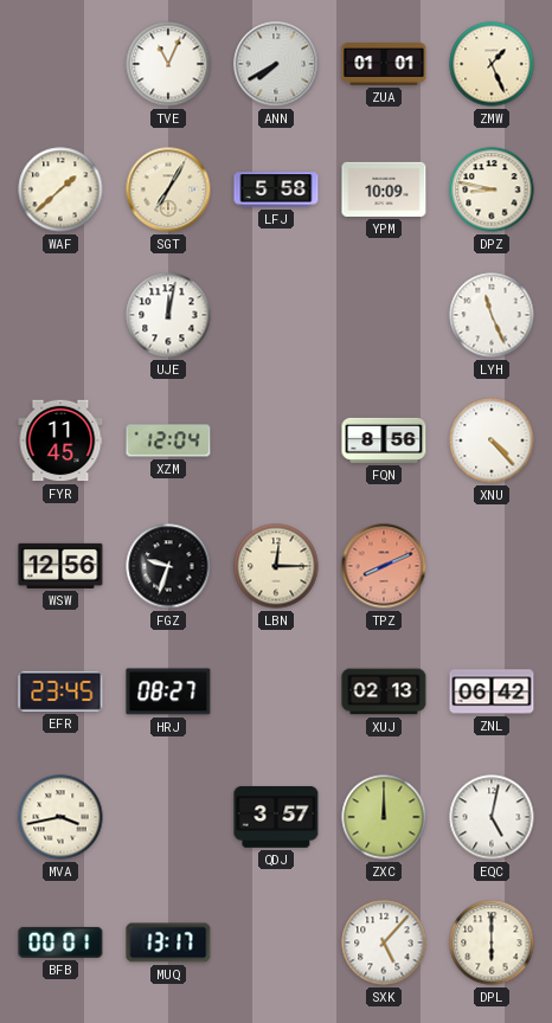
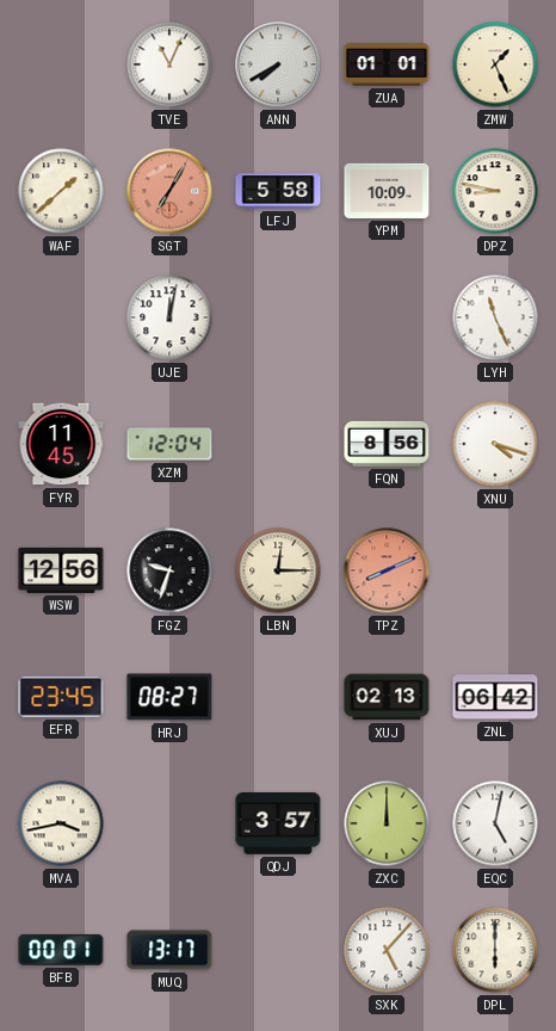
SGT dial: cream -> salmon (169, 191)
XNU: 4:23 -> 4:18 (495, 444)
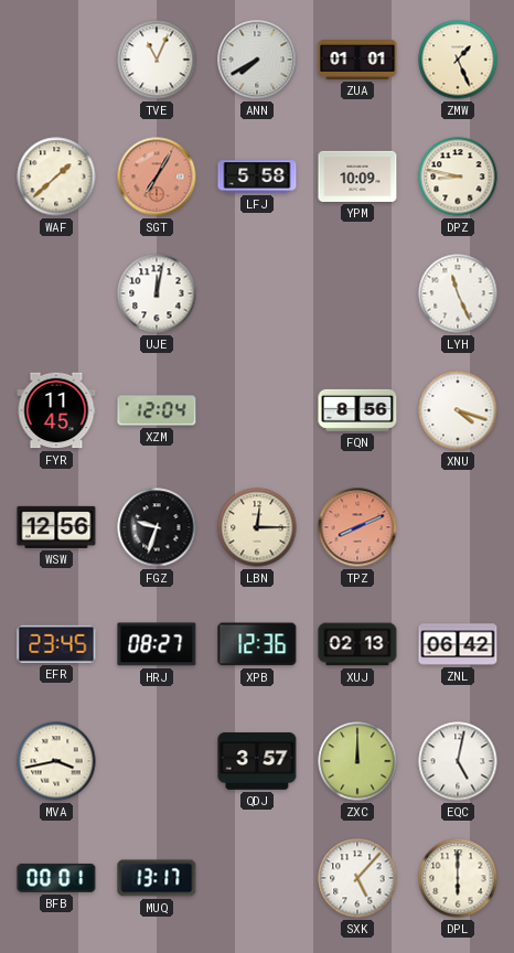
XPB: none -> 12:36 (257, 644)
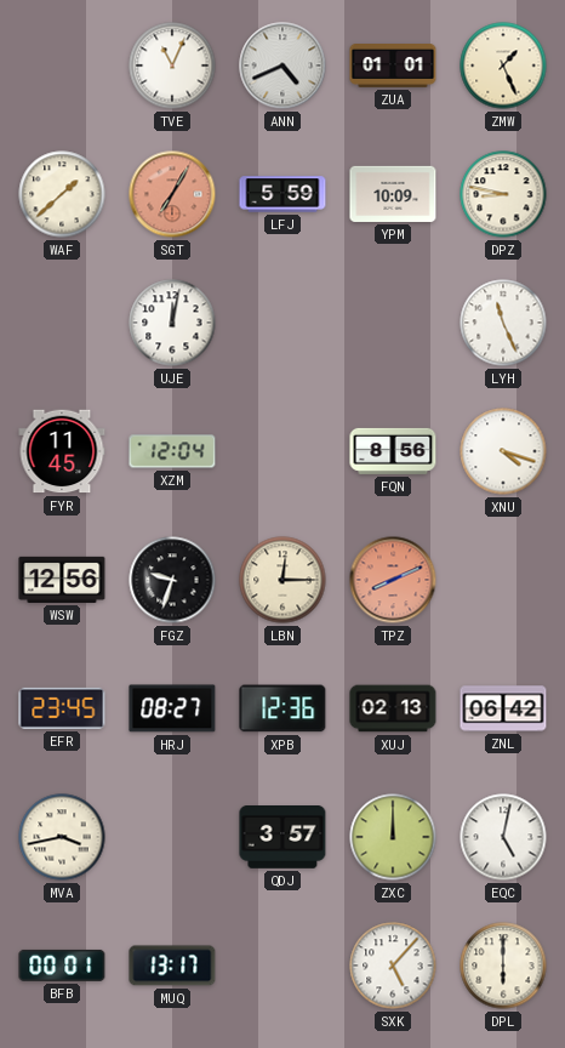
ANN: 7:40 -> 4:41 (282, 65)
LFJ: 5:58 -> 5:59 (282, 194)
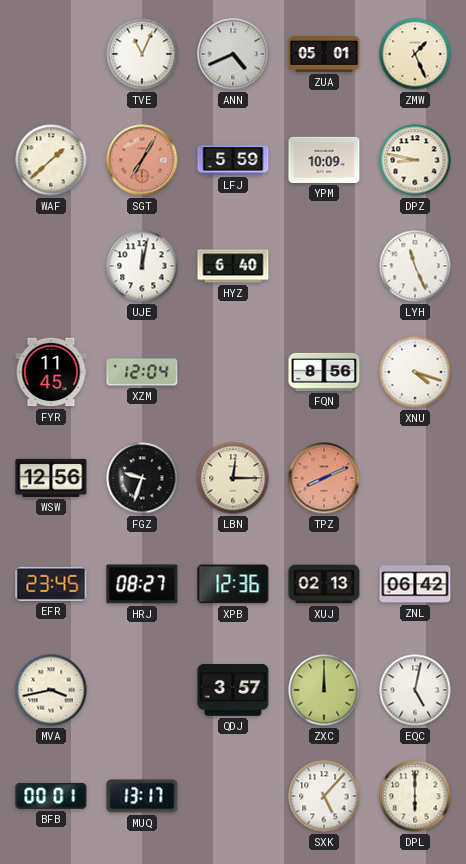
ZUA: 01:01 -> 05:01 (324, 55)
HYZ: none -> 6:40 (233, 266)
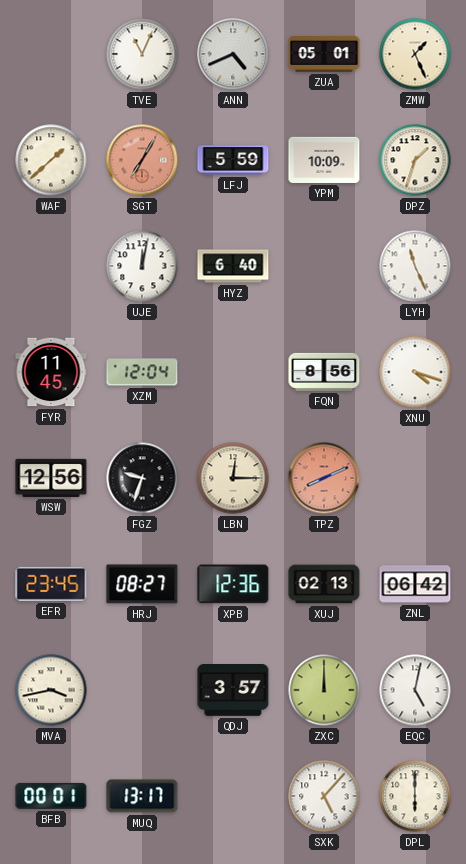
DPZ: 8:47 -> 1:33 (415, 160)
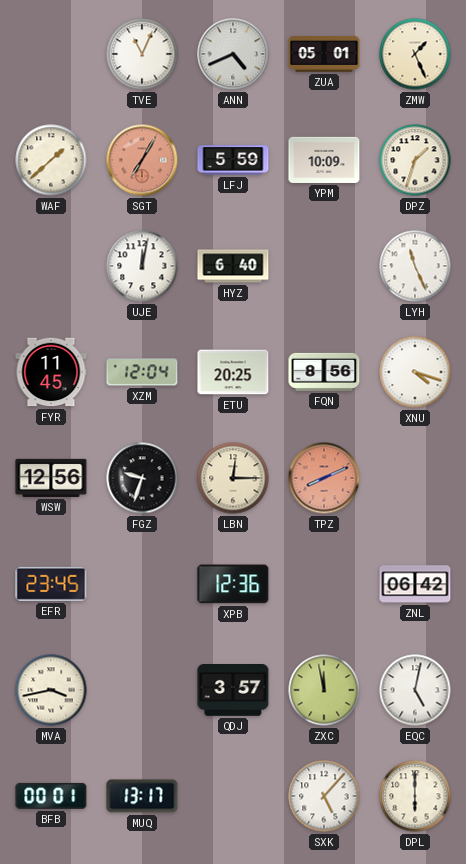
ETU: none -> 20:25 (233, 372)
HRJ: 08:27 -> none (142, 584)
XUJ: 02:13 -> none (324, 584)
ZXC: 12:00 -> 11:58 (324, 690)
